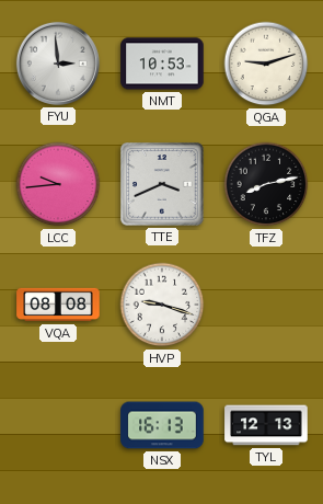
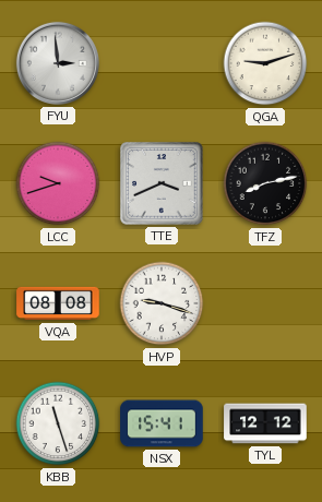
NMT: 10:53 -> none (162, 64)
LCC: 9:44 -> 9:42 (58, 183)
KBB: none -> 11:27 (58, 423)
NSX: 16:13 -> 15:41 (162, 423)
TYL: 12:13 -> 12:12 (265, 423)
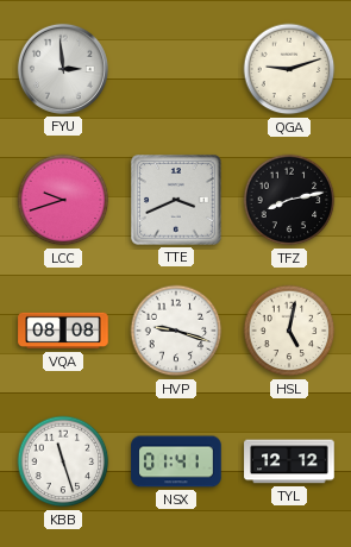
HSL: none -> 5:02 (289, 331)
NSX: 15:41 -> 01:41 (176, 461)
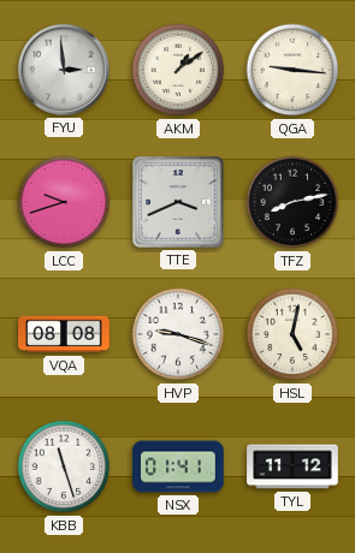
AKM: none -> 1:09 (178, 70)
QGA: 9:12 -> 9:16 (292, 70)
TYL: 12:12 -> 11:12 (292, 466)
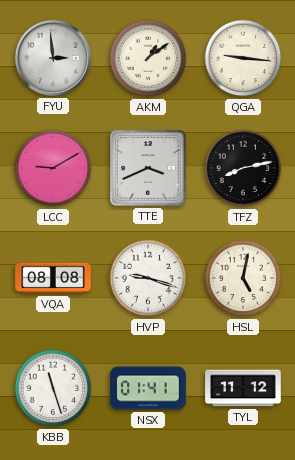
LCC: 9:42 -> 9:10 (53, 168)
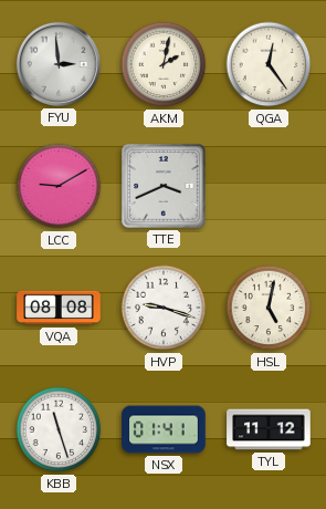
AKM: 1:09 -> 2:02 (164, 64)
QGA: 9:16 -> 12:24 (269, 64)
TFZ: 8:13 -> none (243, 168)
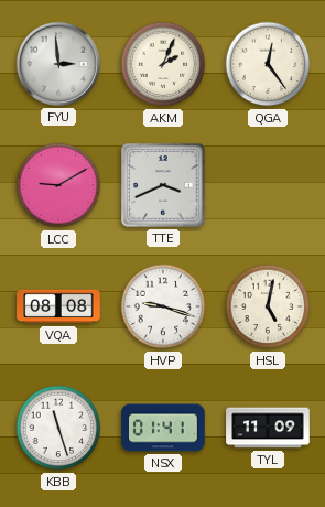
AKM: 2:02 -> 2:04 (163, 64)
TYL: 11:12 -> 11:09 (268, 428)
